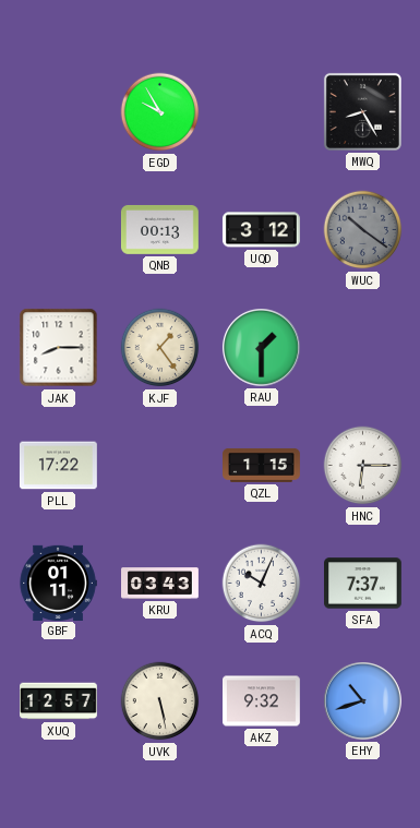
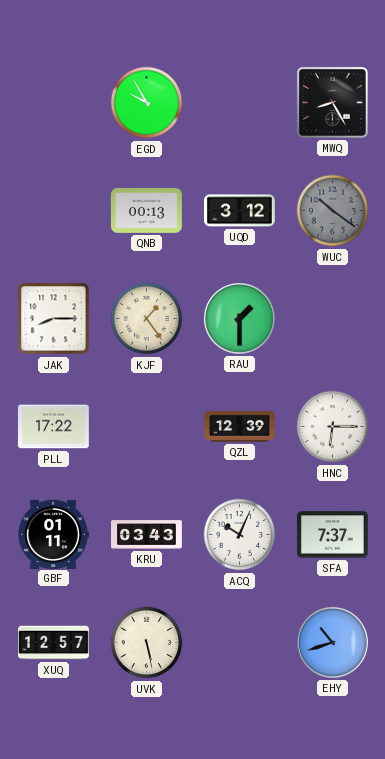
QZL: 1:15 -> 12:39 (240, 426)
AKZ: 9:32 -> none (262, 701)
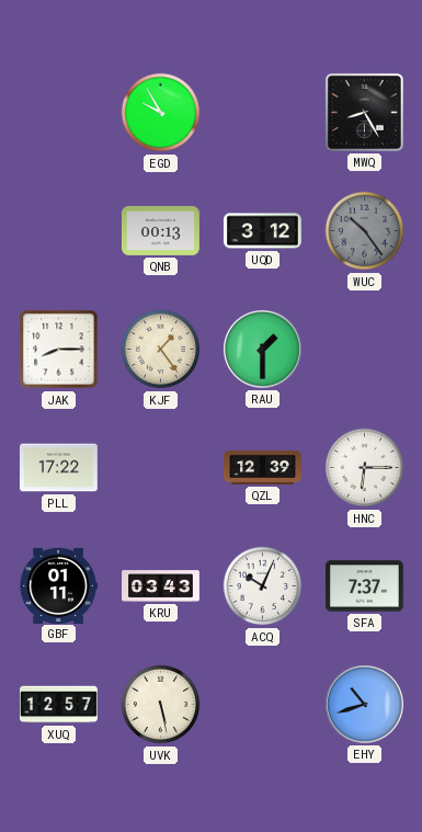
WUC: 10:21 -> 10:24 (365, 231)
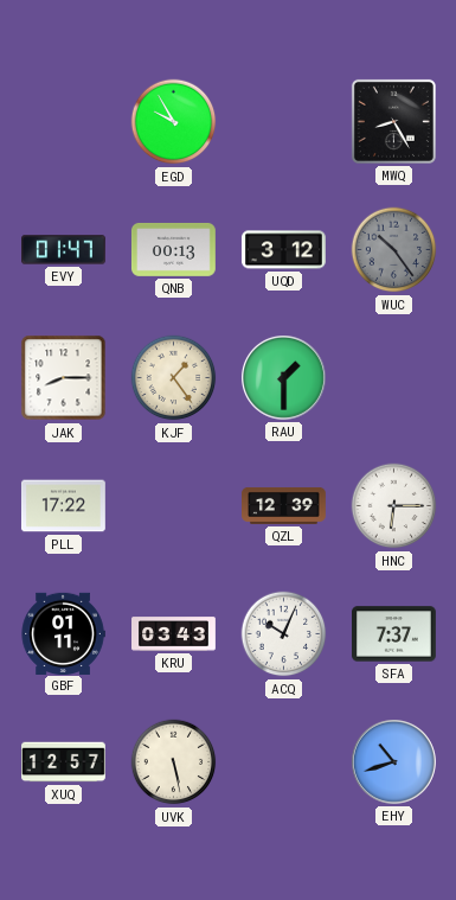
EVY: none -> 01:47 (64, 250)
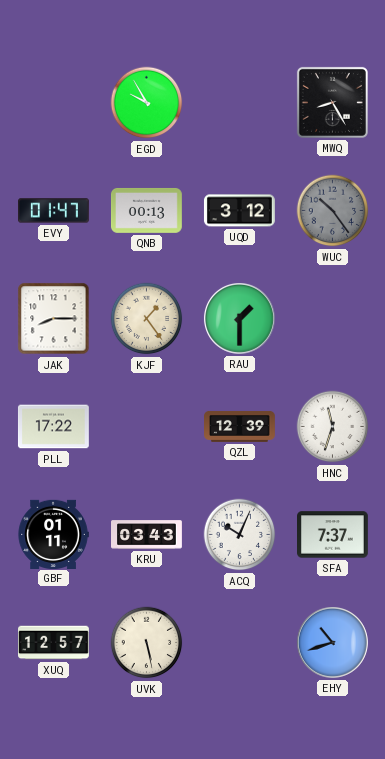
HNC: 6:15 -> 11:33 (333, 427)
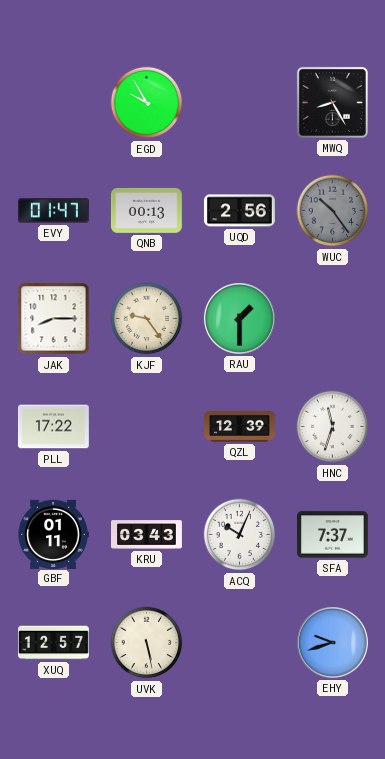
UQD: 3:12 -> 2:56 (240, 211)
KJF: 1:24 -> 9:24 (147, 319)
EHY: 10:42 -> 9:42 (333, 643)
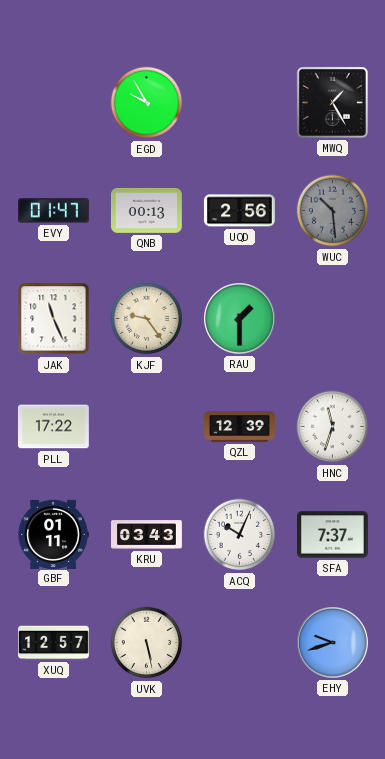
MWQ: 8:25 -> 1:25 (332, 102)
WUC: 10:24 -> 10:29 (333, 211)
JAK: 8:15 -> 11:26 (54, 319)
